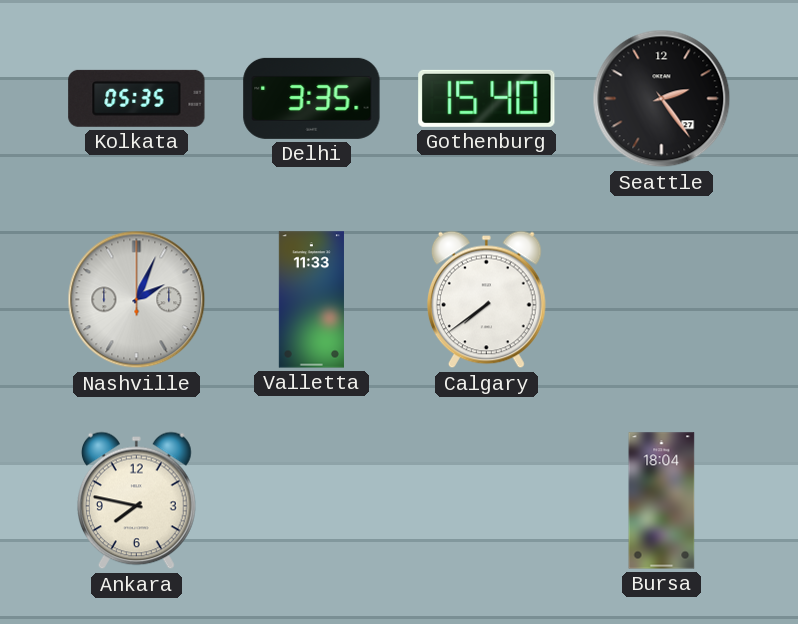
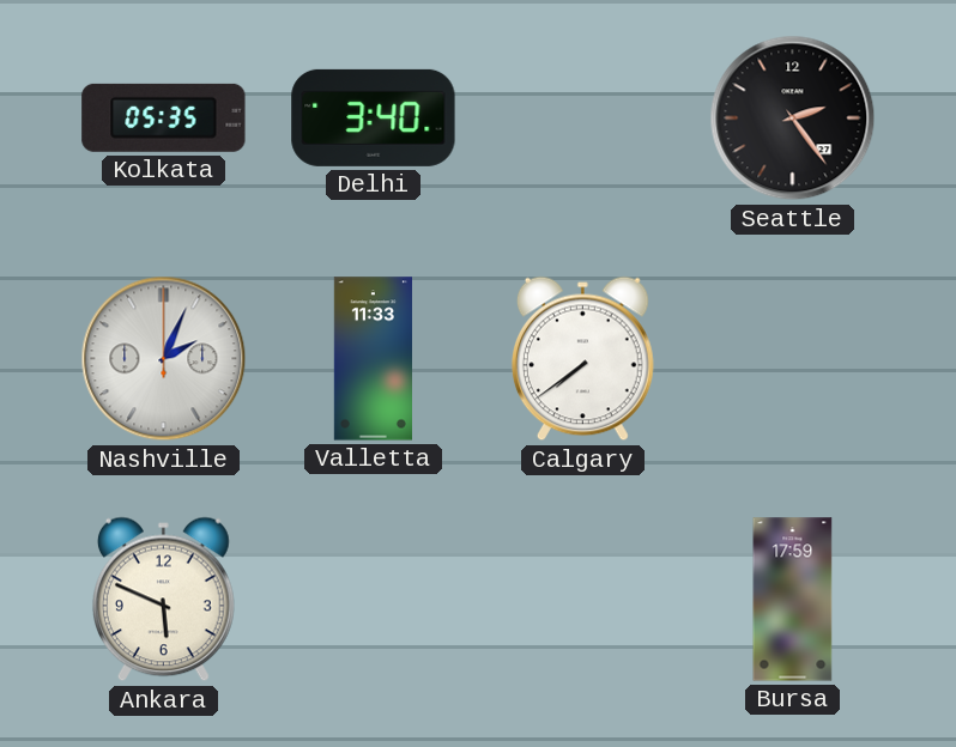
Delhi: 3:35 -> 3:40 (374, 117)
Gothenburg: 15:40 -> none (487, 98)
Ankara: 7:47 -> 5:49 (163, 600)
Bursa: 18:04 -> 17:59 (793, 600)
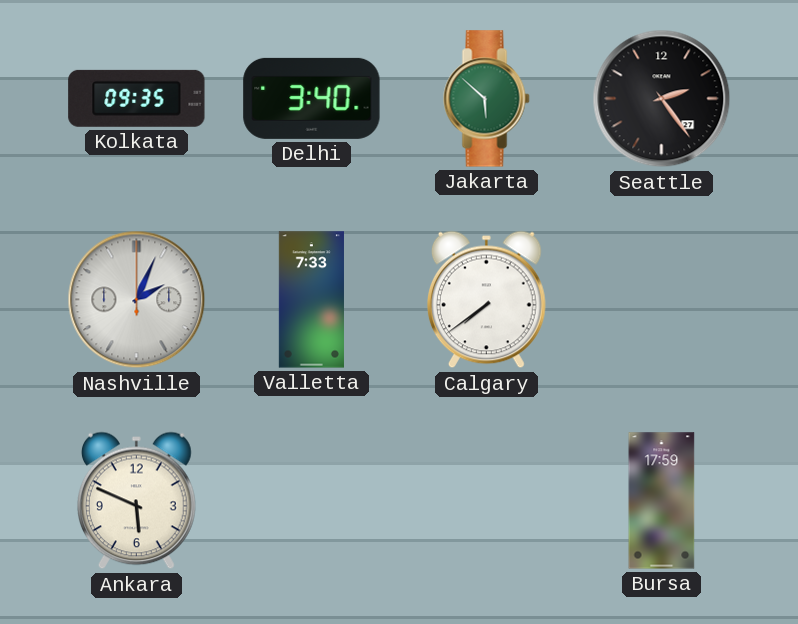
Kolkata: 05:35 -> 09:35 (137, 98)
Jakarta: none -> 5:52 (487, 99)
Valletta: 11:33 -> 7:33 (311, 300)
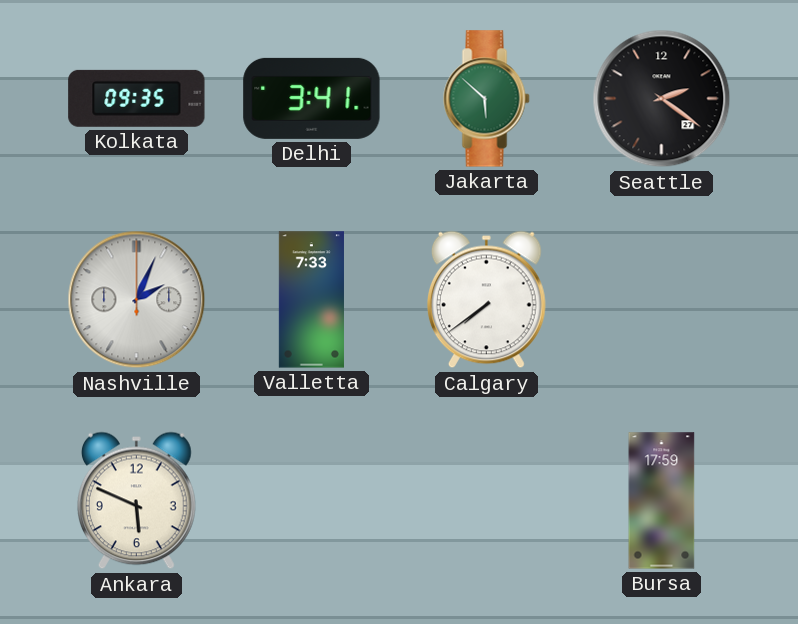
Delhi: 3:40 -> 3:41 (312, 98)
Seattle: 2:24 -> 2:21 (662, 99)
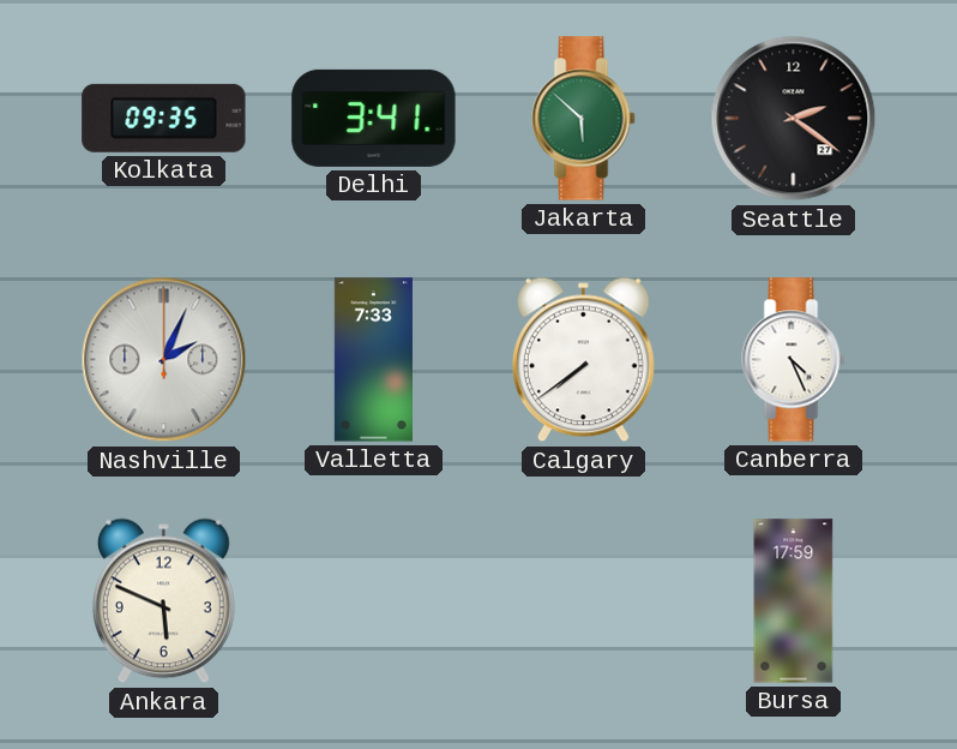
Canberra: none -> 4:26 (794, 360)
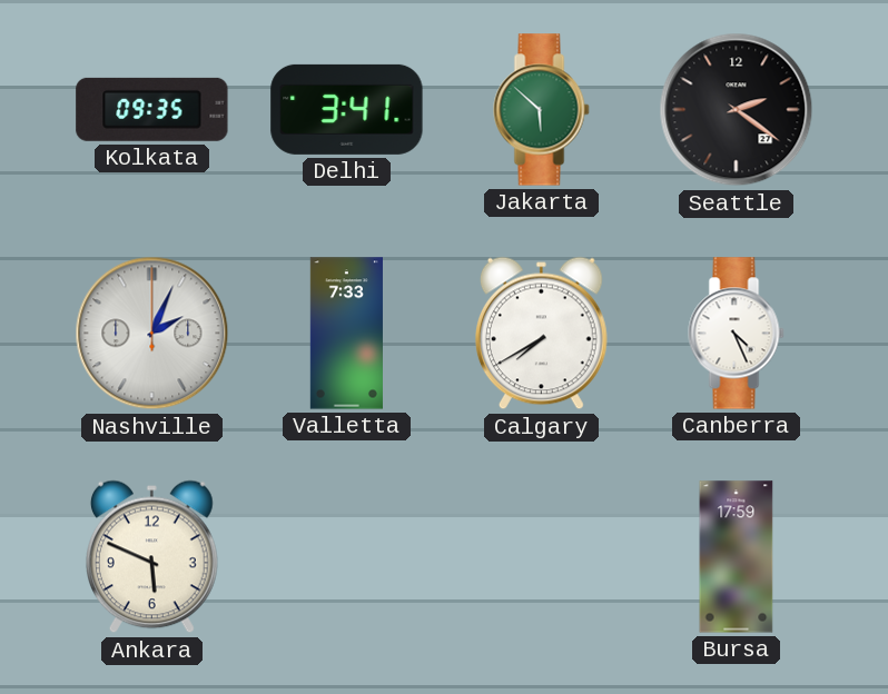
Calgary: 7:39 -> 7:40 (541, 334)
